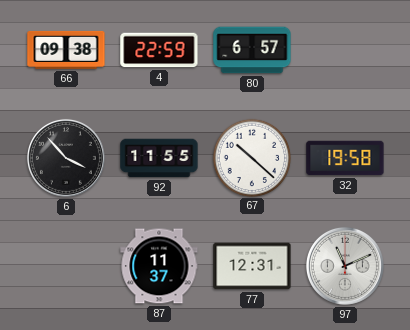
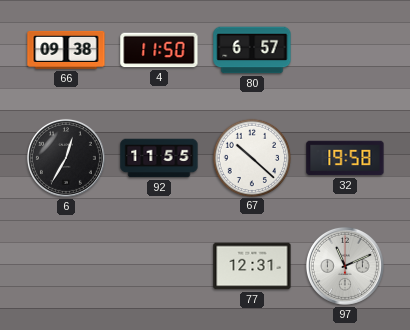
4: 22:59 -> 11:50 (159, 50)
6: 3:53 -> 12:35 (66, 158)
87: 11:37 -> none (159, 266)
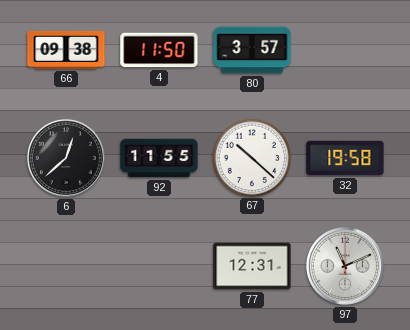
80: 6:57 -> 3:57 (252, 50)
6: 12:35 -> 12:38 (66, 158)
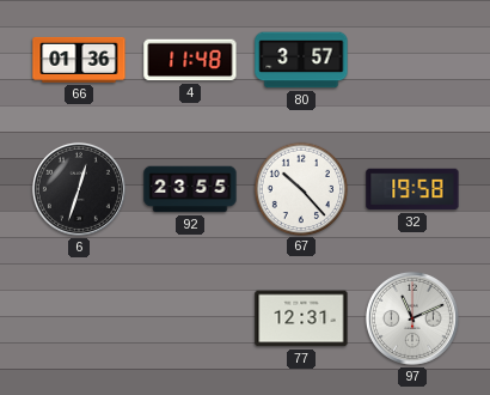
66: 09:38 -> 01:36 (79, 60)
4: 11:50 -> 11:48 (190, 60)
6: 12:38 -> 12:33 (79, 189)
92: 11:55 -> 23:55 (190, 189)
67: 10:22 -> 10:23 (300, 188)
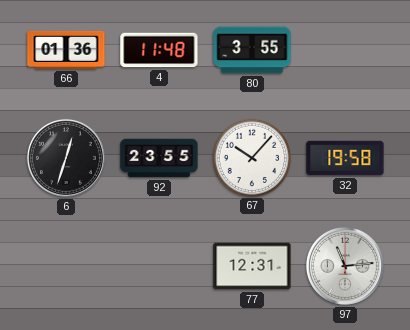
80: 3:57 -> 3:55 (252, 50)
67: 10:23 -> 10:07 (251, 157)
97: 11:11 -> 11:14 (345, 266)
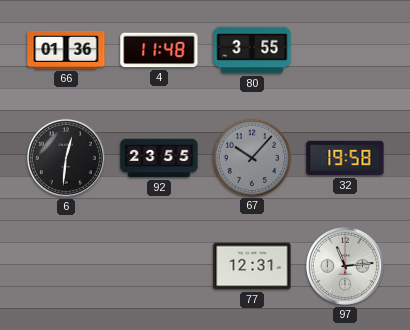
6: 12:33 -> 12:31 (66, 158)
67 dial: white -> grey (251, 157)
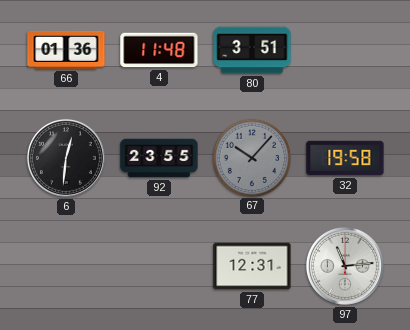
80: 3:55 -> 3:51 (252, 50)
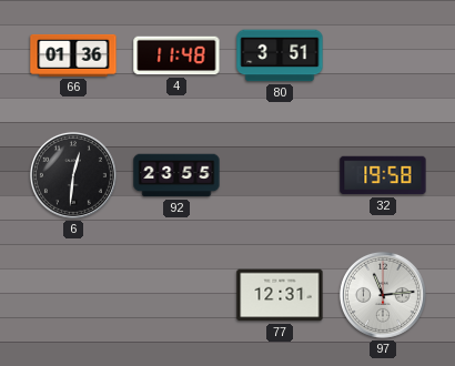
67: 10:07 -> none (251, 157)
